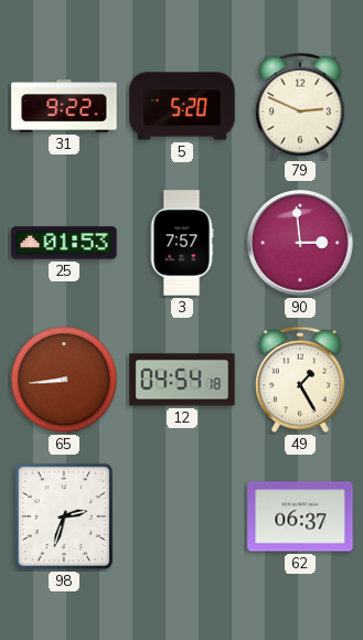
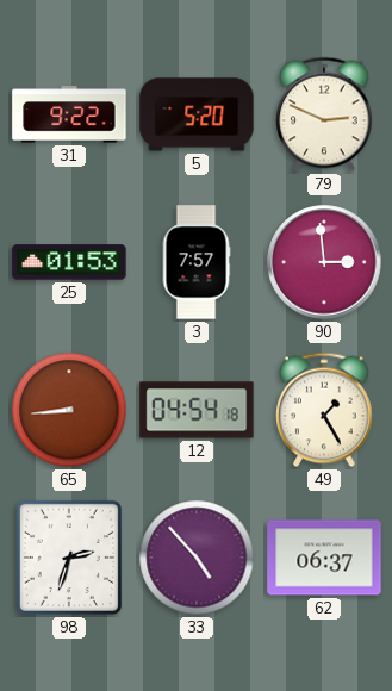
33: none -> 4:53 (197, 558)
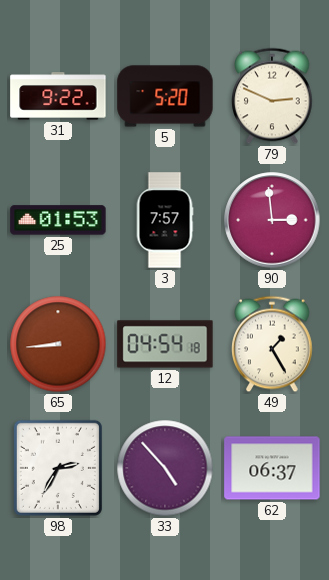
98: 2:33 -> 2:35 (58, 468)
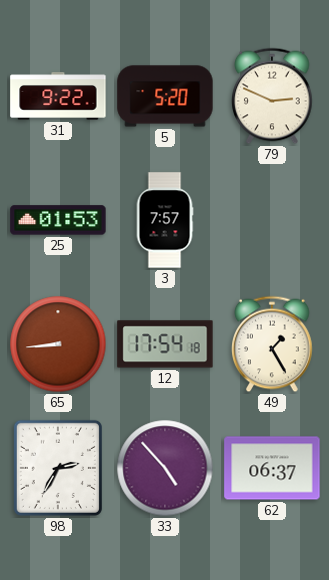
90: 2:59 -> none (272, 220)
12: 04:54 -> 17:54 (165, 344)
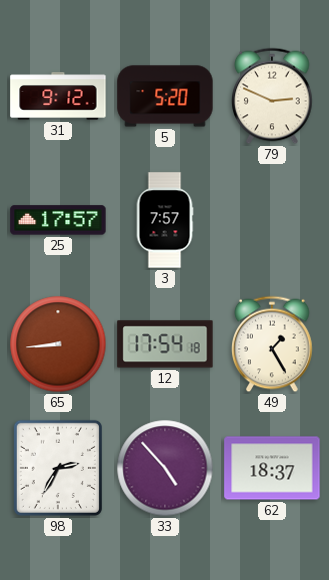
31: 9:22 -> 9:12 (58, 96)
25: 01:53 -> 17:57 (58, 220)
62: 06:37 -> 18:37 (272, 468)
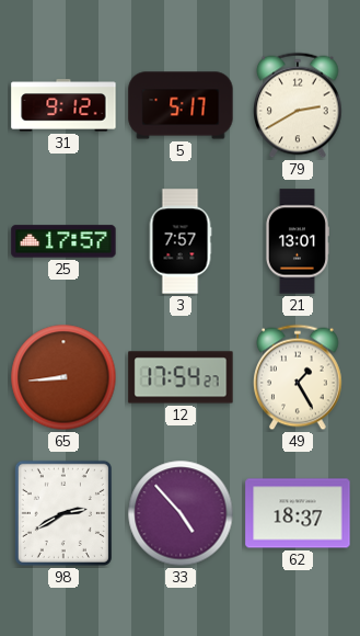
5: 5:20 -> 5:17 (181, 105)
79: 2:49 -> 2:40 (299, 105)
21: none -> 13:01 (297, 241)
12: 17:54:18 -> 17:54:27 (181, 377)
98: 2:35 -> 2:40 (63, 513)
